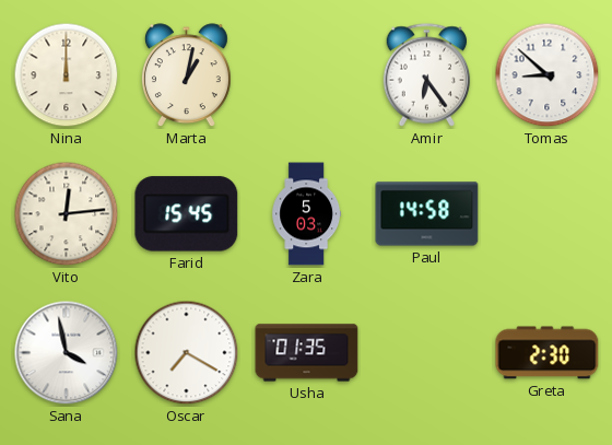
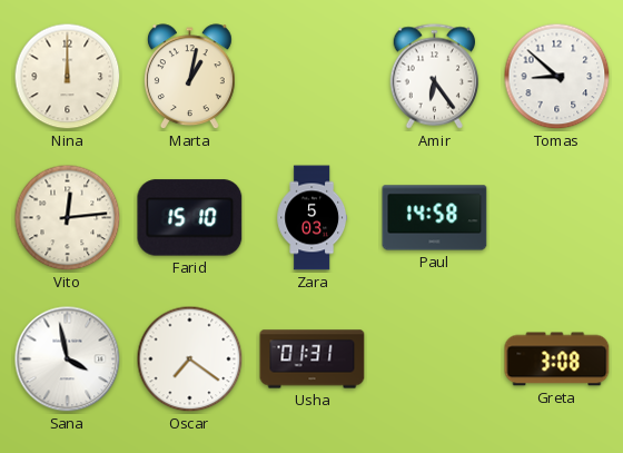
Farid: 15:45 -> 15:10 (190, 218)
Oscar: 7:20 -> 7:21 (190, 360)
Usha: 01:35 -> 01:31 (313, 360)
Greta: 2:30 -> 3:08 (557, 360)
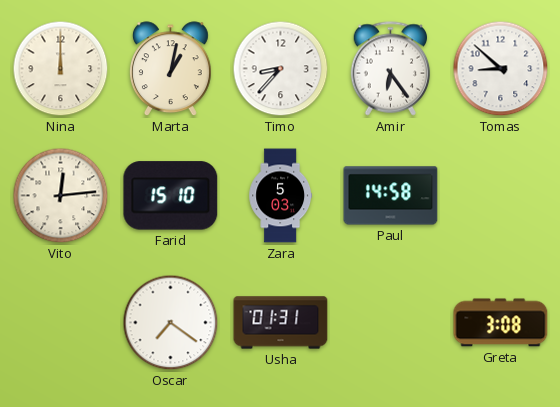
Timo: none -> 8:37 (281, 69)
Sana: 3:58 -> none (68, 360)
